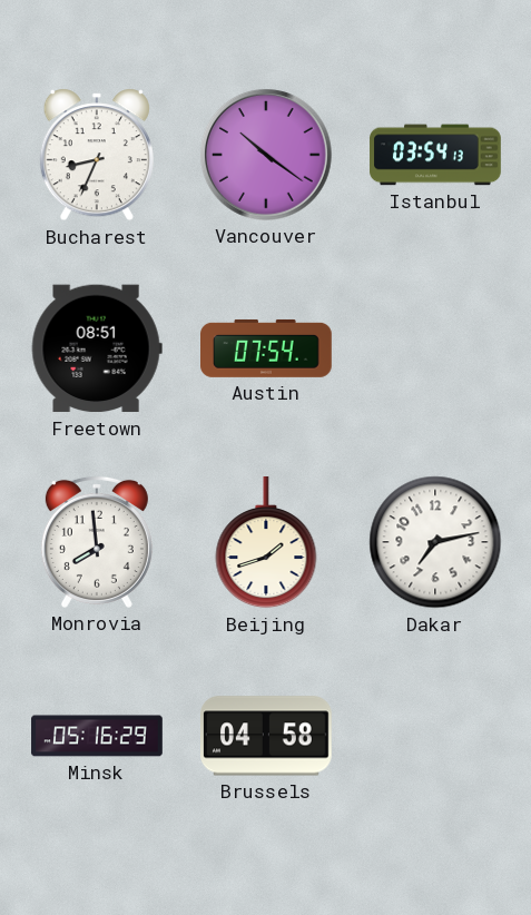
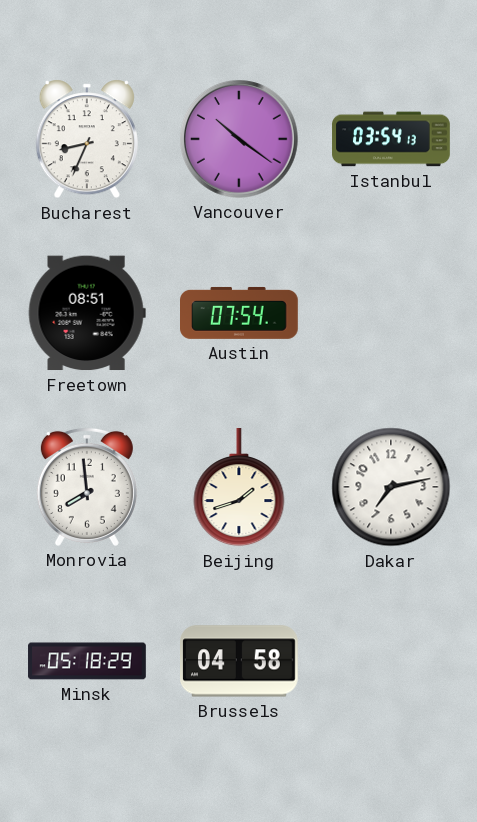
Minsk: 05:16 -> 05:18 (87, 661)
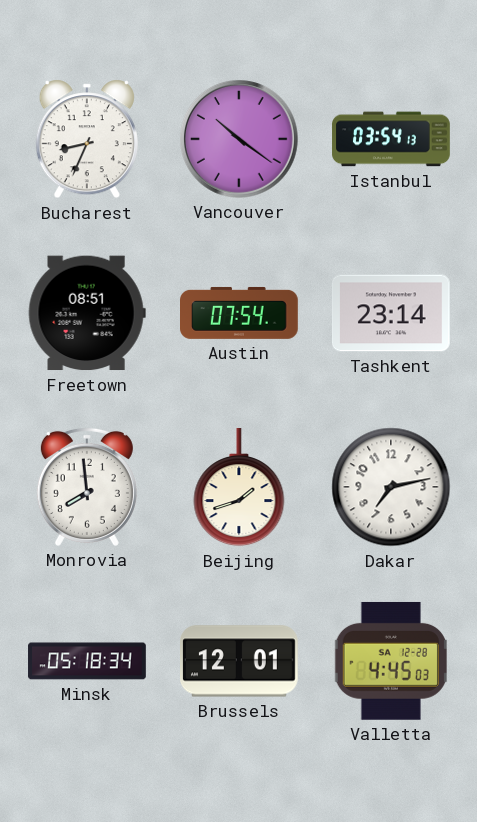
Tashkent: none -> 23:14 (391, 313)
Minsk: 05:18:29 -> 05:18:34 (87, 661)
Brussels: 04:58 -> 12:01 (240, 661)
Valletta: none -> 4:45 (391, 661)
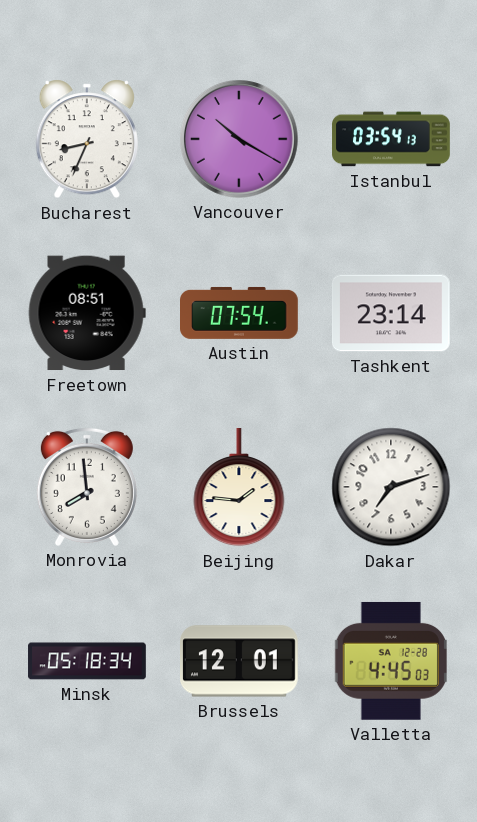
Vancouver: 10:21 -> 10:20 (240, 140)
Beijing: 1:42 -> 1:46 (239, 488)
Dakar: 7:13 -> 7:12 (391, 487)
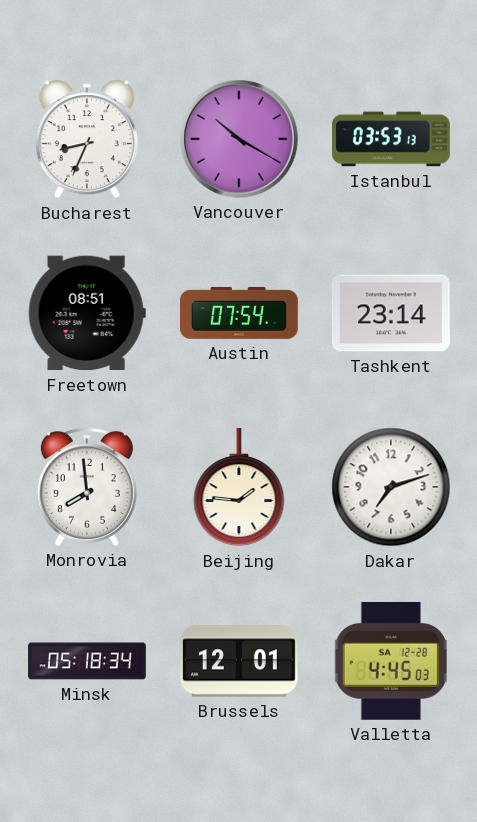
Istanbul: 03:54 -> 03:53 (391, 139)
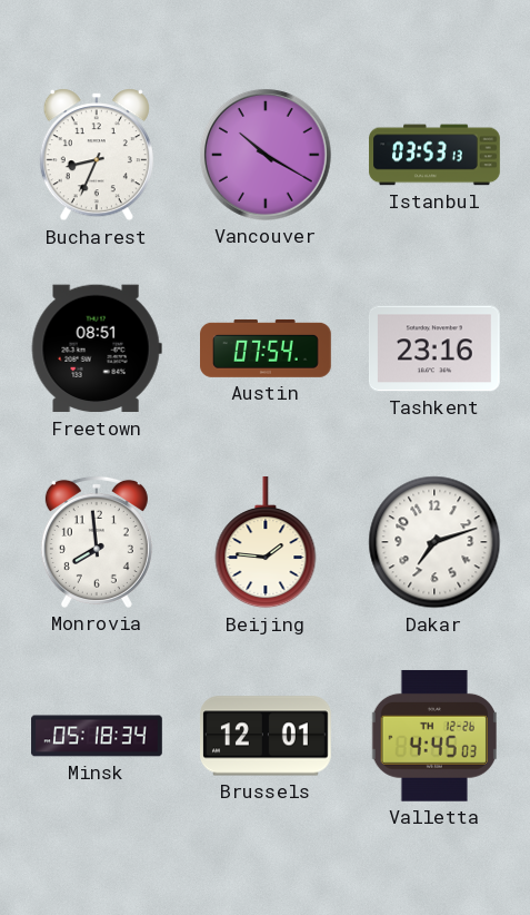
Tashkent: 23:14 -> 23:16 (434, 348)
Valletta date: SA 12-28 -> TH 12-26 (434, 736)
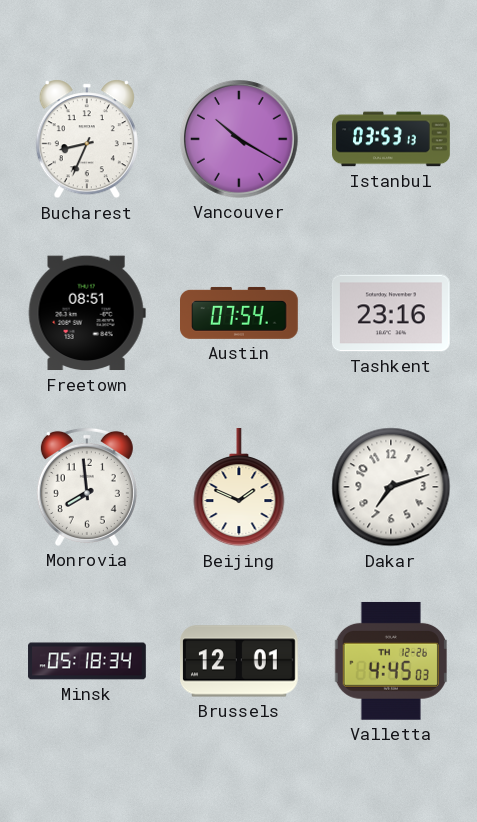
Beijing: 1:46 -> 1:49 (239, 488)
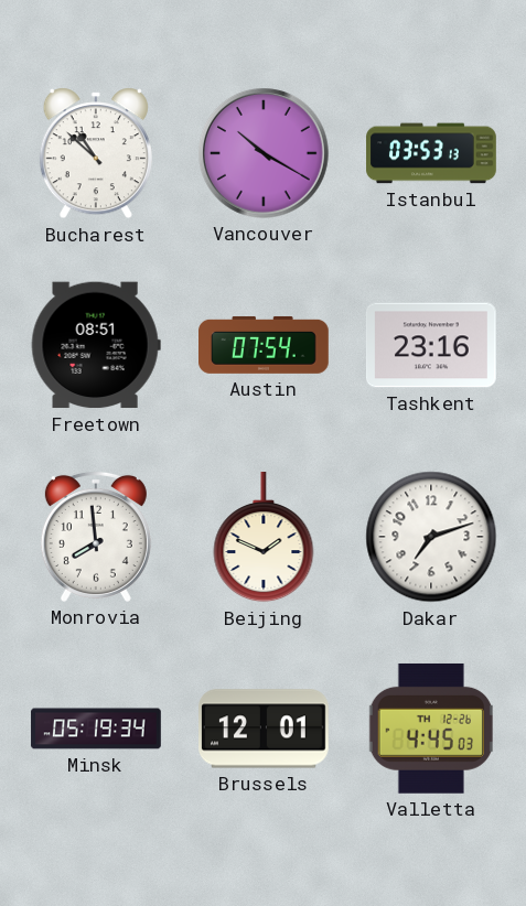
Bucharest: 8:34 -> 10:52 (96, 153)
Minsk: 05:18 -> 05:19 (96, 729)
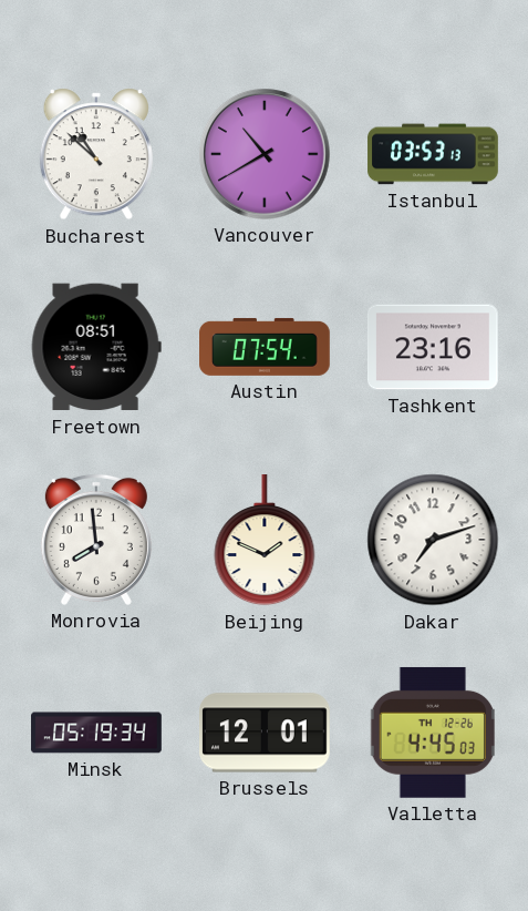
Vancouver: 10:20 -> 10:40 (266, 155)
